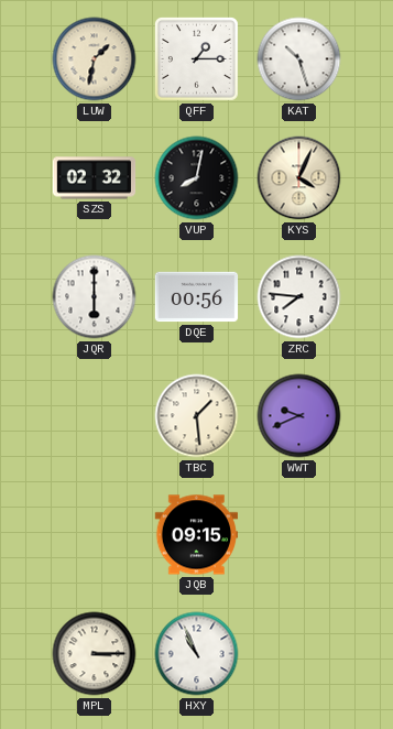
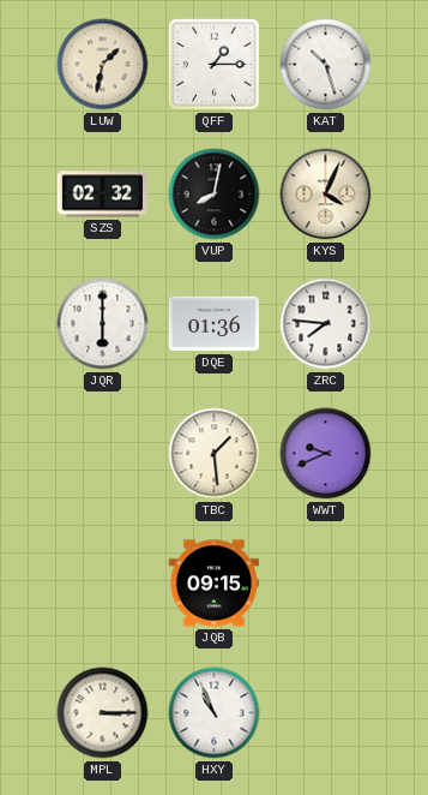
DQE: 00:56 -> 01:36 (215, 324)
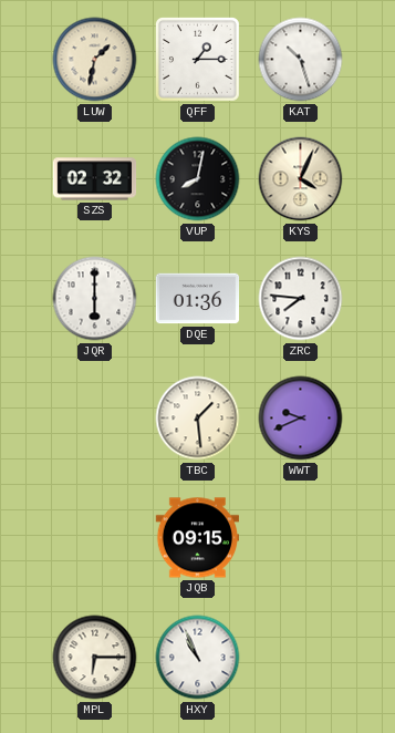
MPL: 3:15 -> 6:15 (95, 658)
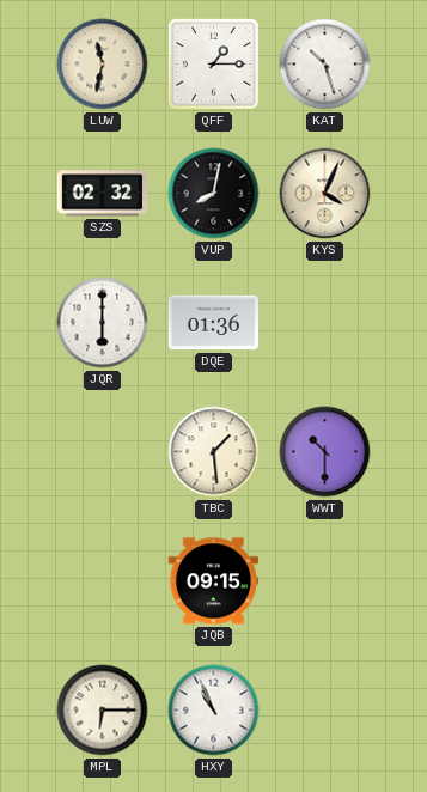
LUW: 1:32 -> 11:32 (103, 65)
ZRC: 7:46 -> none (301, 299)
WWT: 9:41 -> 10:30 (325, 452)
